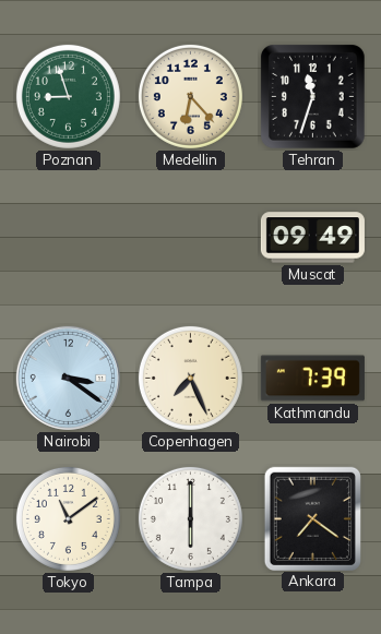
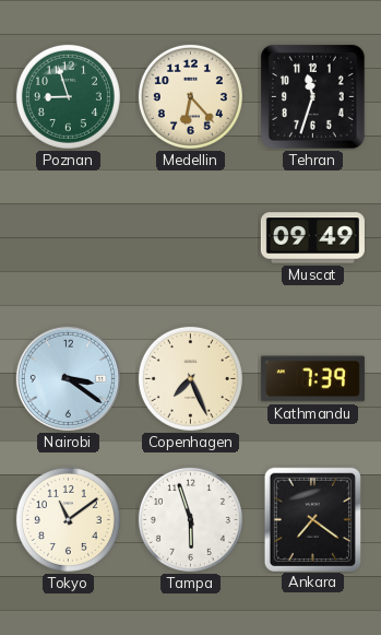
Tampa: 6:00 -> 5:57 (190, 519)
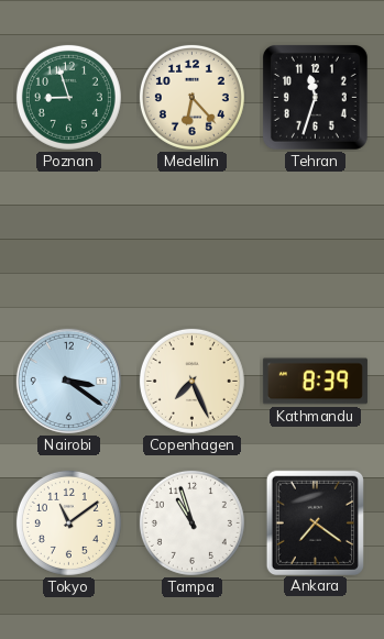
Muscat: 09:49 -> none (312, 238)
Kathmandu: 7:39 -> 8:39 (315, 382)
Tampa: 5:57 -> 10:57 (191, 522)
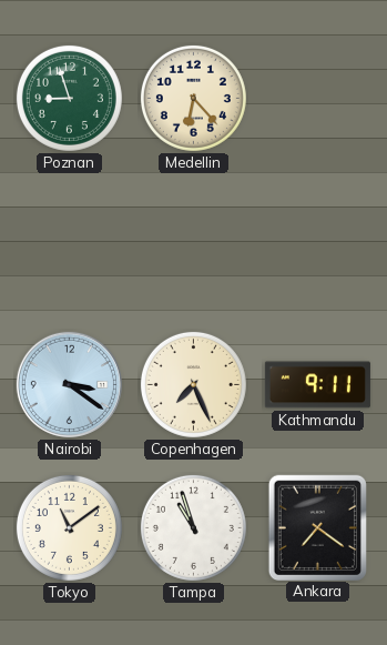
Tehran: 11:33 -> none (315, 97)
Kathmandu: 8:39 -> 9:11 (317, 385)
